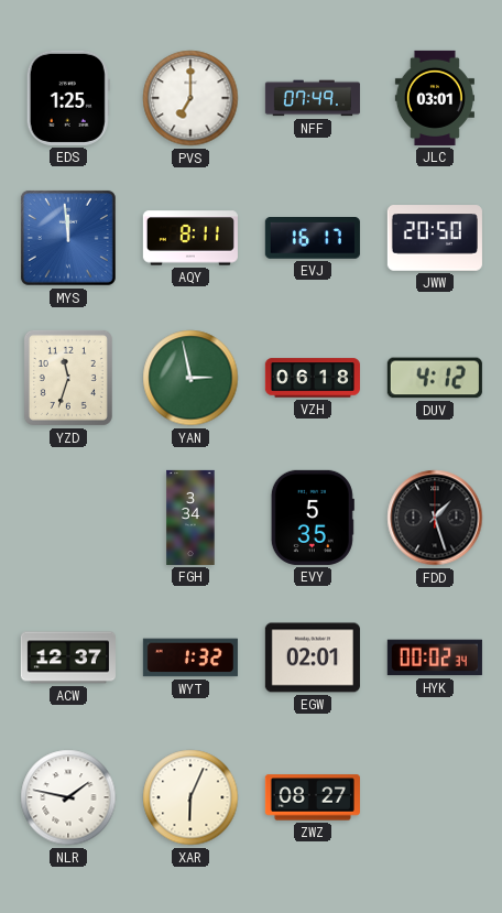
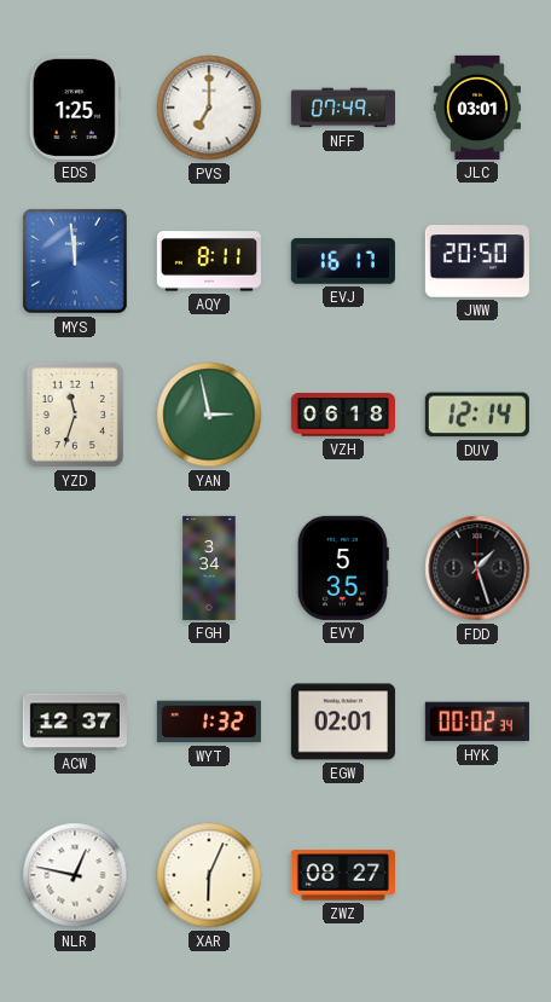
DUV: 4:12 -> 12:14 (477, 415)
NLR: 1:47 -> 12:47 (75, 875)
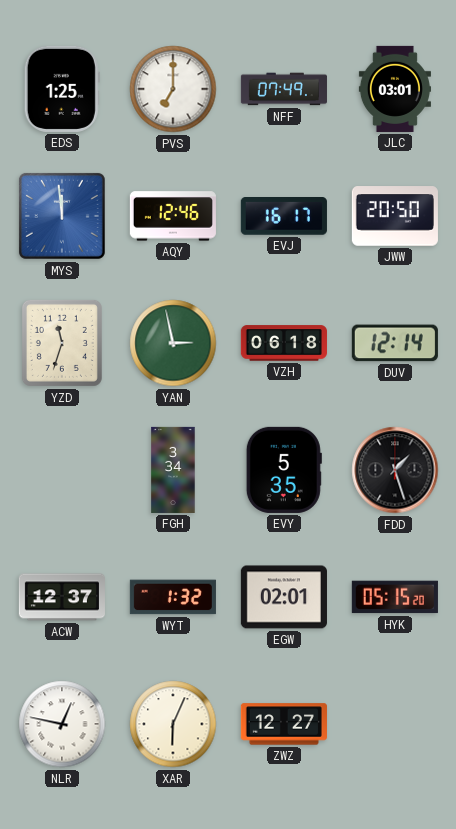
AQY: 8:11 -> 12:46 (173, 216)
HYK: 00:02 -> 05:15 (395, 597)
ZWZ: 08:27 -> 12:27 (284, 724)
